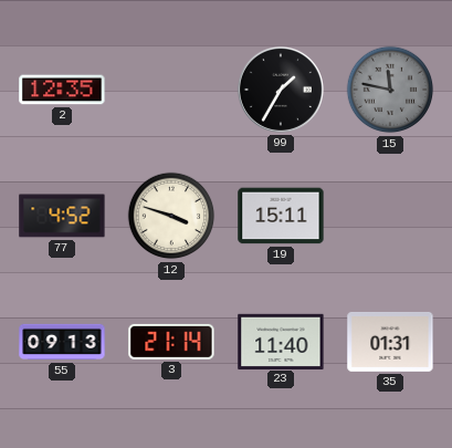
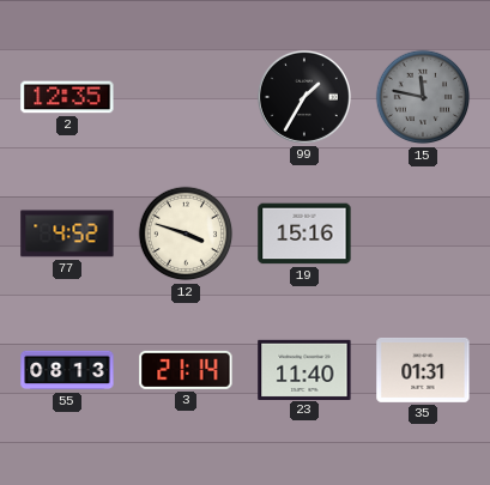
19: 15:11 -> 15:16 (304, 234)
55: 09:13 -> 08:13 (67, 370)
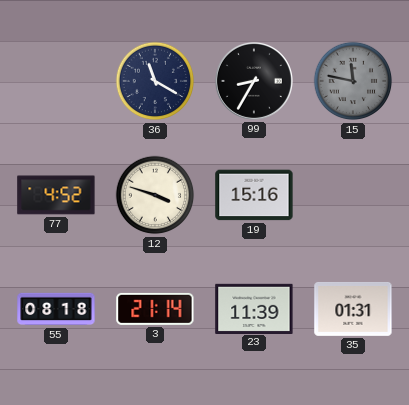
2: 12:35 -> none (67, 97)
36: none -> 11:20 (155, 81)
99: 1:35 -> 8:35 (254, 81)
55: 08:13 -> 08:18 (56, 309)
23: 11:40 -> 11:39 (254, 308)
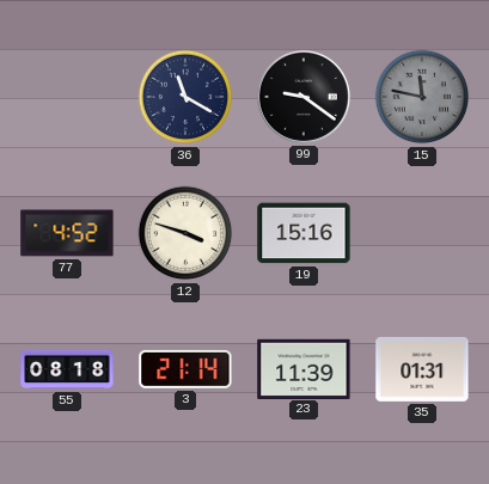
99: 8:35 -> 9:21 (304, 97)
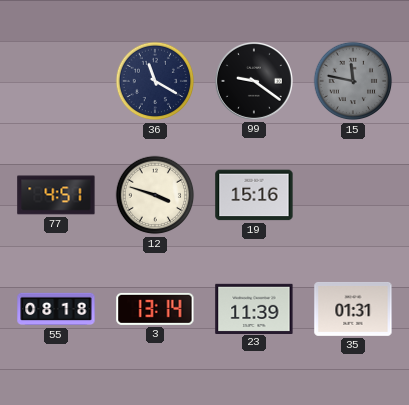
77: 4:52 -> 4:51 (56, 195)
3: 21:14 -> 13:14 (155, 309)
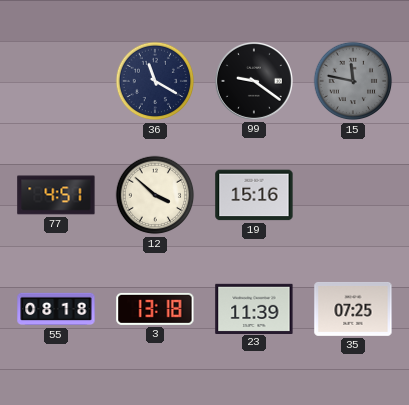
12: 3:48 -> 3:52 (155, 195)
3: 13:14 -> 13:18 (155, 309)
35: 01:31 -> 07:25 (353, 309)
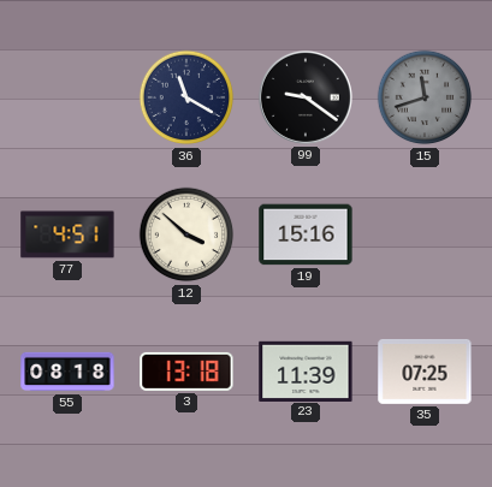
15: 11:47 -> 11:42 (425, 97)
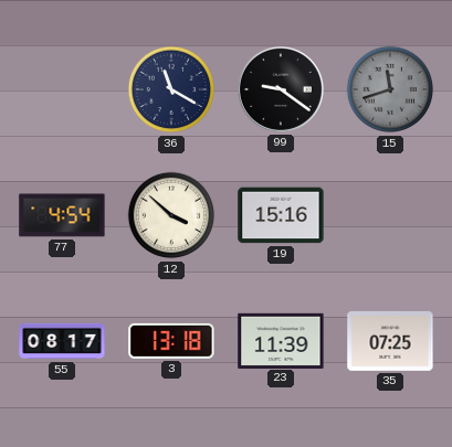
77: 4:51 -> 4:54 (62, 215)
55: 08:18 -> 08:17 (62, 341)
